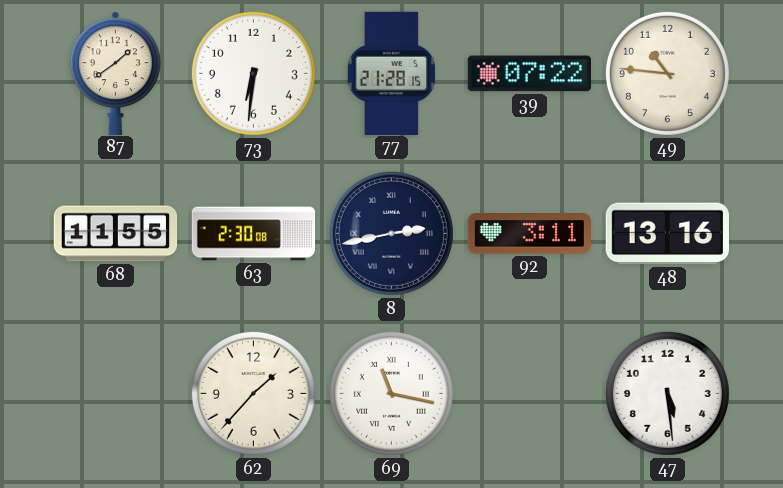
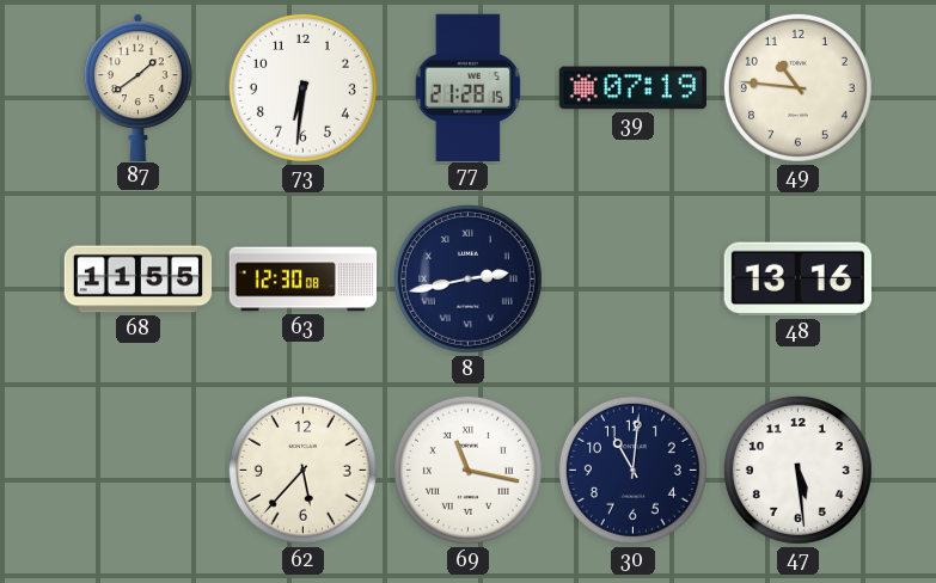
39: 07:22 -> 07:19 (632, 88)
63: 2:30 -> 12:30 (304, 280)
92: 3:11 -> none (529, 234)
62: 1:37 -> 5:37 (302, 470)
30: none -> 11:01 (632, 470)
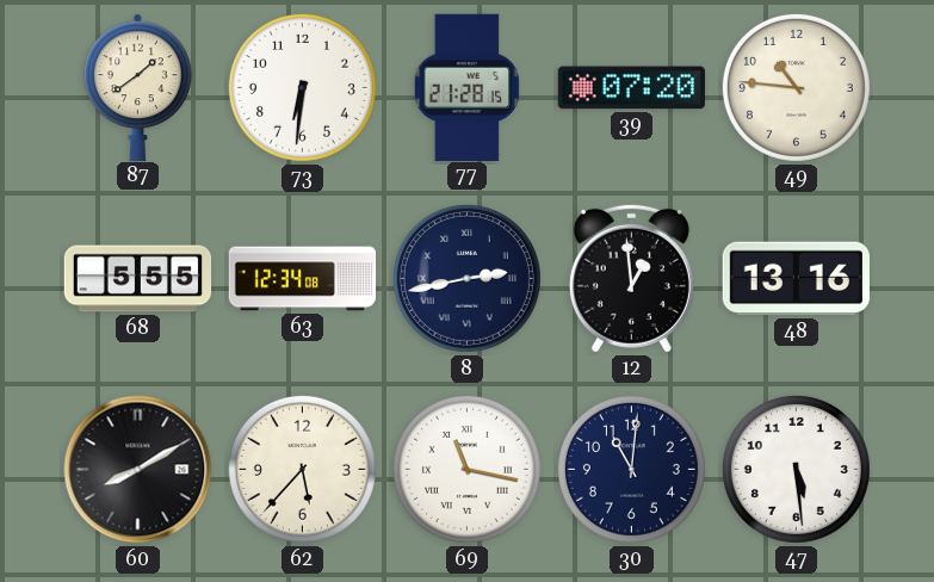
39: 07:19 -> 07:20 (631, 88)
68: 11:55 -> 5:55 (138, 279)
63: 12:30 -> 12:34 (303, 279)
12: none -> 12:59 (631, 278)
60: none -> 8:10 (138, 470)
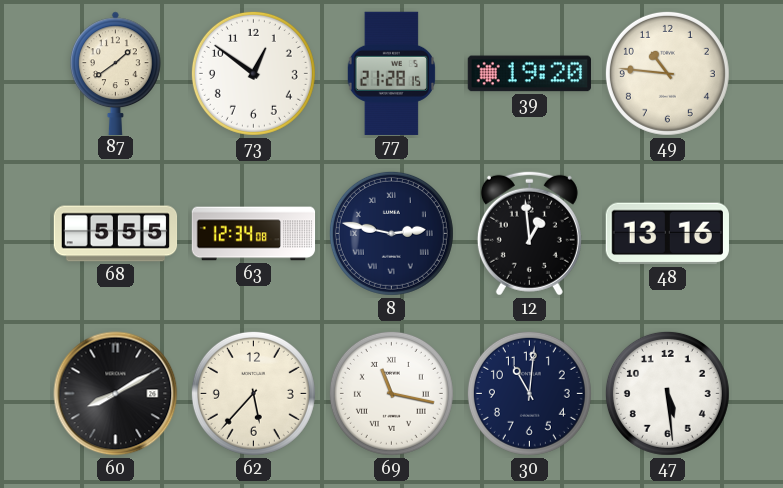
73: 6:31 -> 12:51 (253, 73)
39: 07:20 -> 19:20 (529, 74)
8: 2:43 -> 2:47 (391, 233)
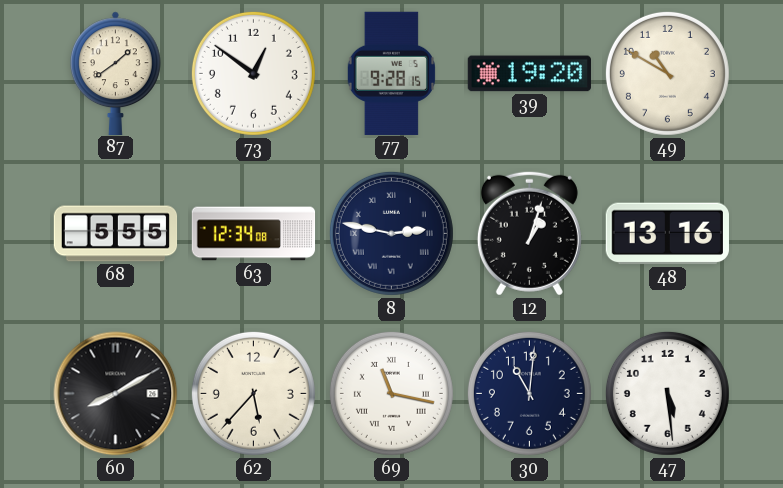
77: 21:28 -> 9:28 (391, 73)
49: 10:46 -> 10:50 (667, 73)
12: 12:59 -> 1:03 (529, 233)
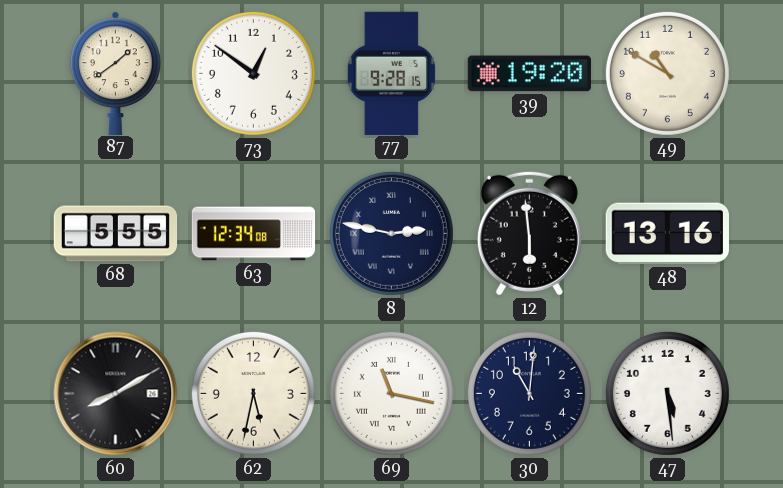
12: 1:03 -> 5:59 (529, 233)
62: 5:37 -> 5:32 (253, 393)
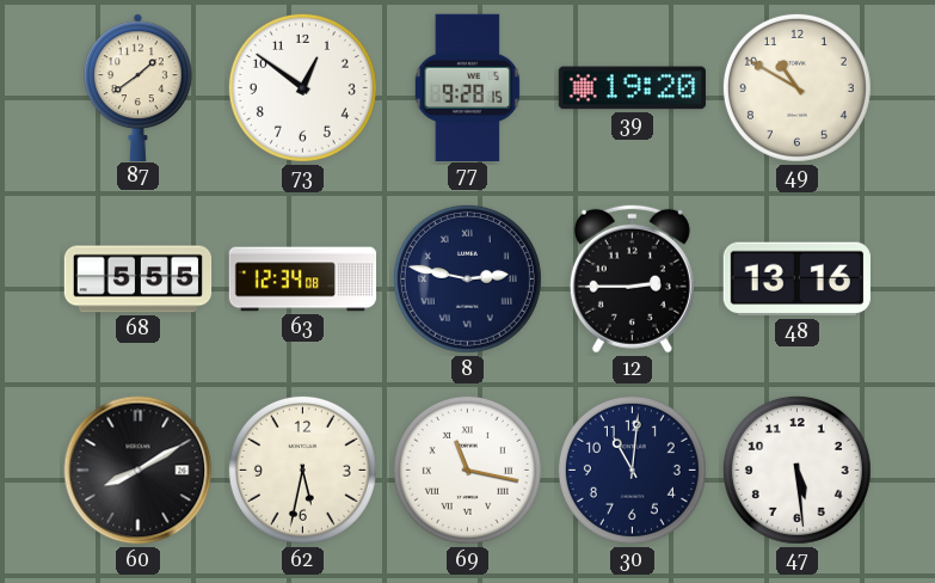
12: 5:59 -> 2:45 (632, 278)
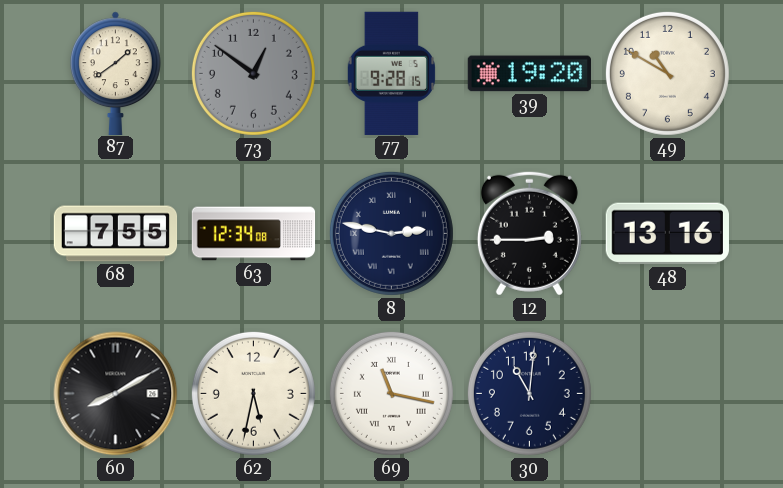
73 dial: white -> grey (253, 73)
68: 5:55 -> 7:55 (116, 234)
47: 5:29 -> none (796, 470)
